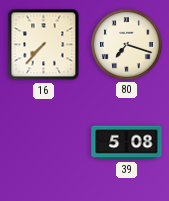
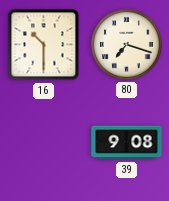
16: 7:37 -> 10:30 (44, 45)
39: 5:08 -> 9:08 (127, 143)
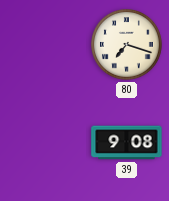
16: 10:30 -> none (44, 45)
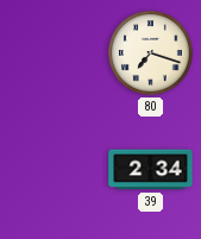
39: 9:08 -> 2:34 (151, 170)
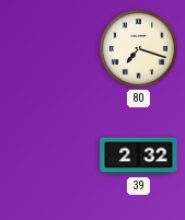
39: 2:34 -> 2:32 (139, 157)
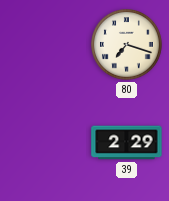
39: 2:32 -> 2:29 (127, 143)
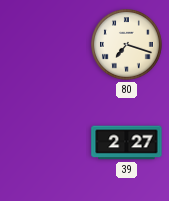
39: 2:29 -> 2:27 (127, 143)
